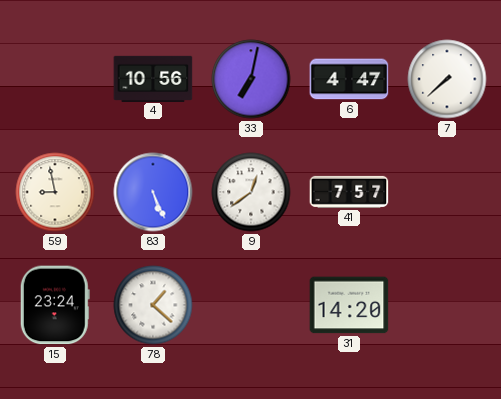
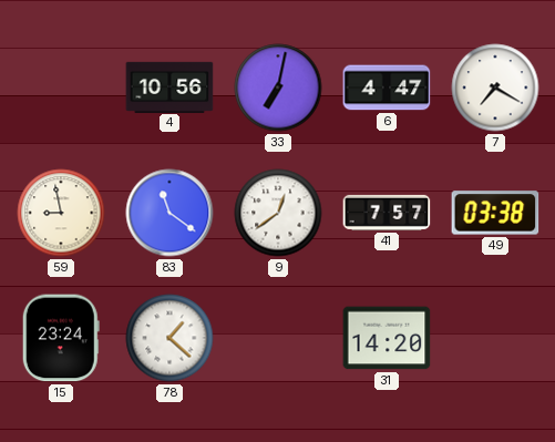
7: 7:38 -> 7:20 (495, 88)
83: 5:26 -> 11:21 (169, 213)
49: none -> 03:38 (495, 213)
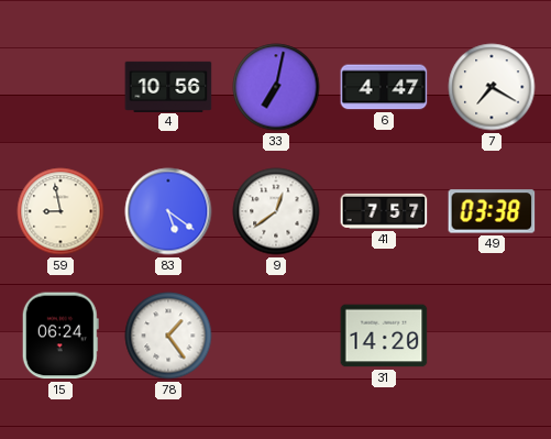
83: 11:21 -> 5:21 (168, 211)
15: 23:24 -> 06:24 (60, 336)
78: 1:22 -> 1:24 (168, 336)
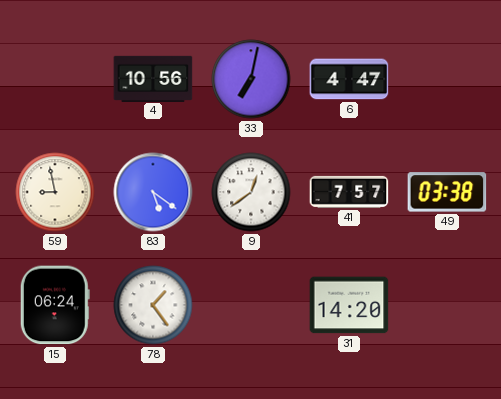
7: 7:20 -> none (492, 87)
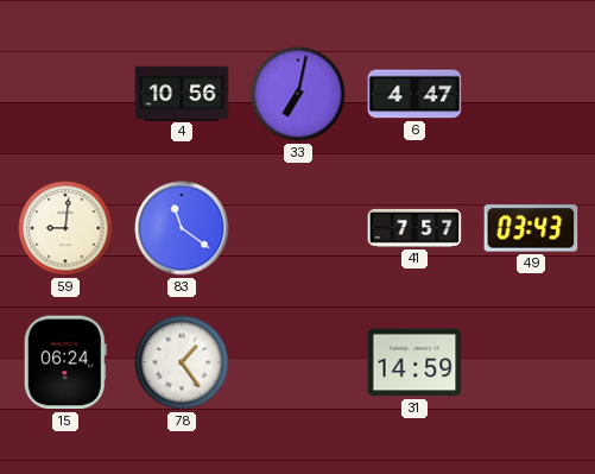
59: 8:58 -> 9:01 (65, 228)
83: 5:21 -> 11:21 (182, 228)
9: 12:39 -> none (251, 192)
49: 03:38 -> 03:43 (531, 228)
31: 14:20 -> 14:59 (414, 362)
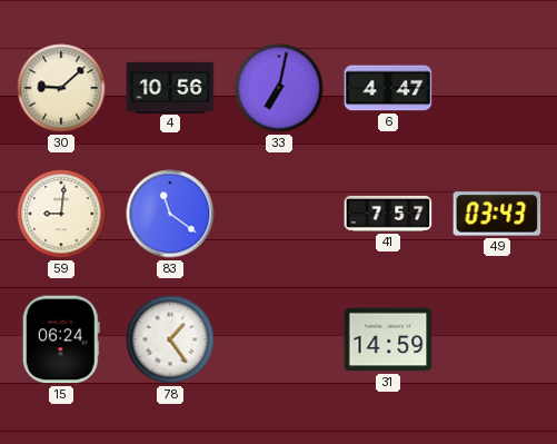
30: none -> 9:08 (61, 88)
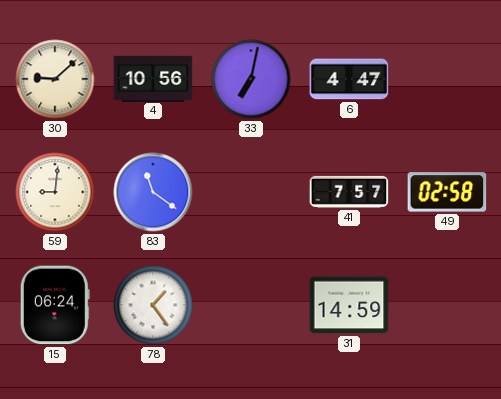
49: 03:43 -> 02:58 (447, 192)
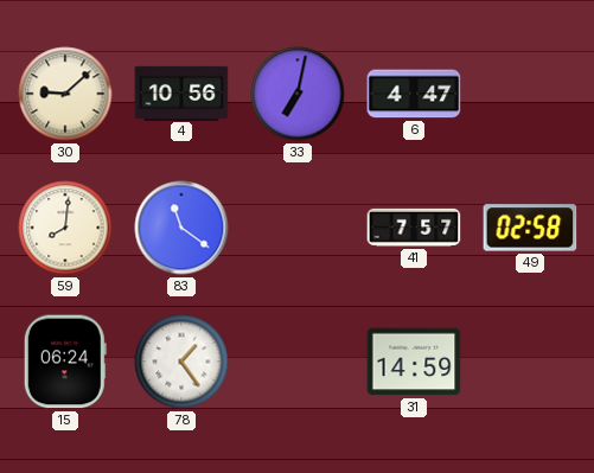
59: 9:01 -> 8:01 (65, 228)
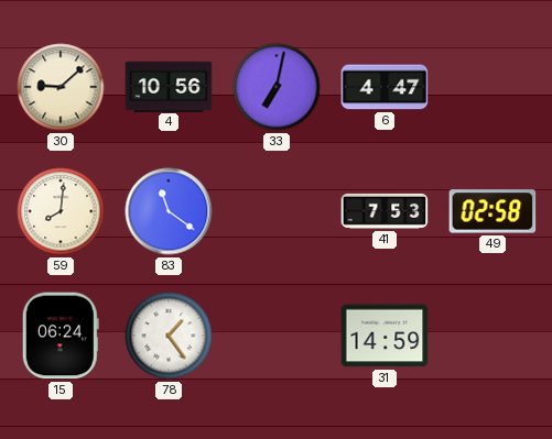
41: 7:57 -> 7:53 (385, 211)
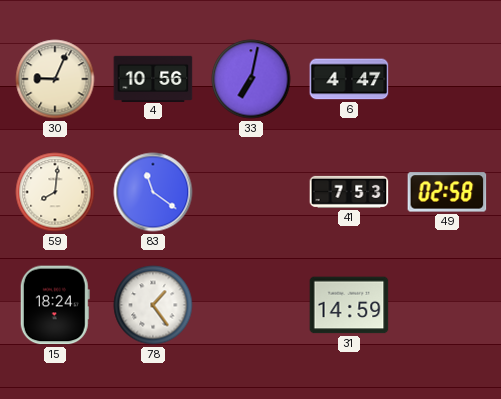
30: 9:08 -> 9:04 (55, 79)
15: 06:24 -> 18:24 (55, 305)
